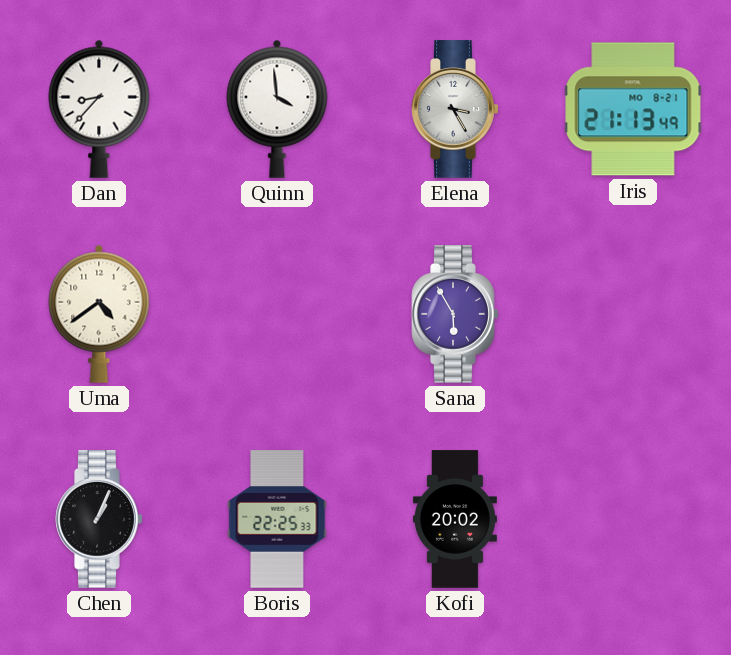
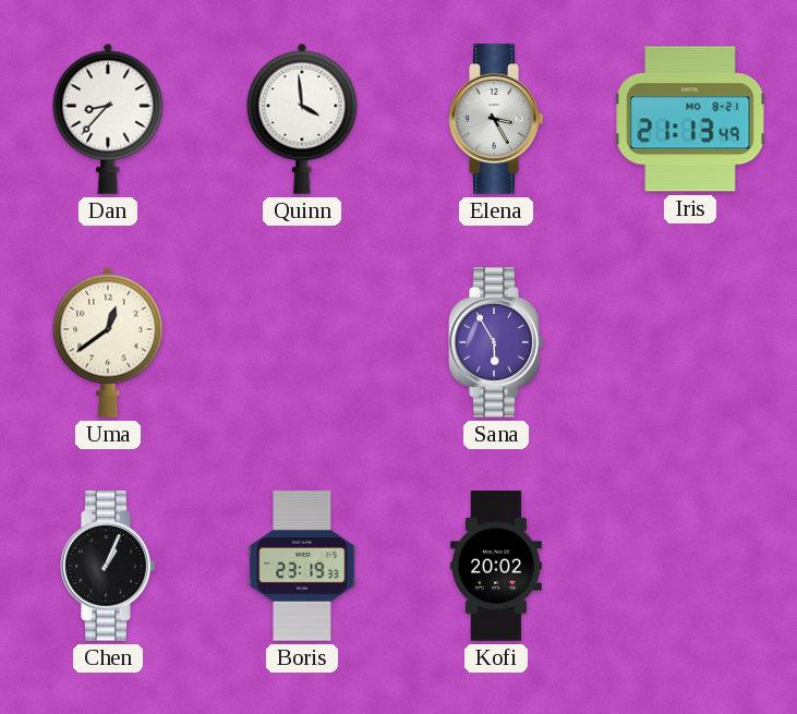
Uma: 4:39 -> 12:39 (108, 342)
Boris: 22:25 -> 23:19 (302, 566)
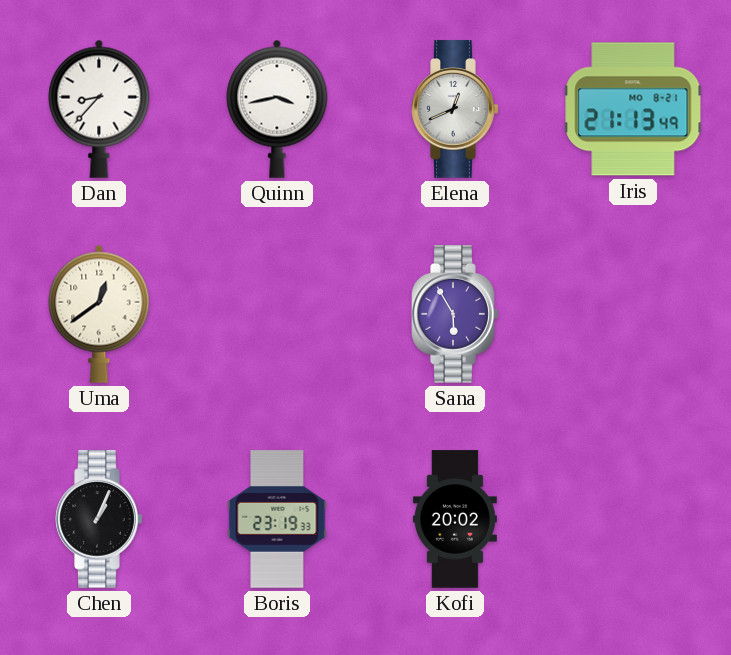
Quinn: 3:59 -> 3:43 (277, 109)
Elena: 3:25 -> 12:41 (455, 109)
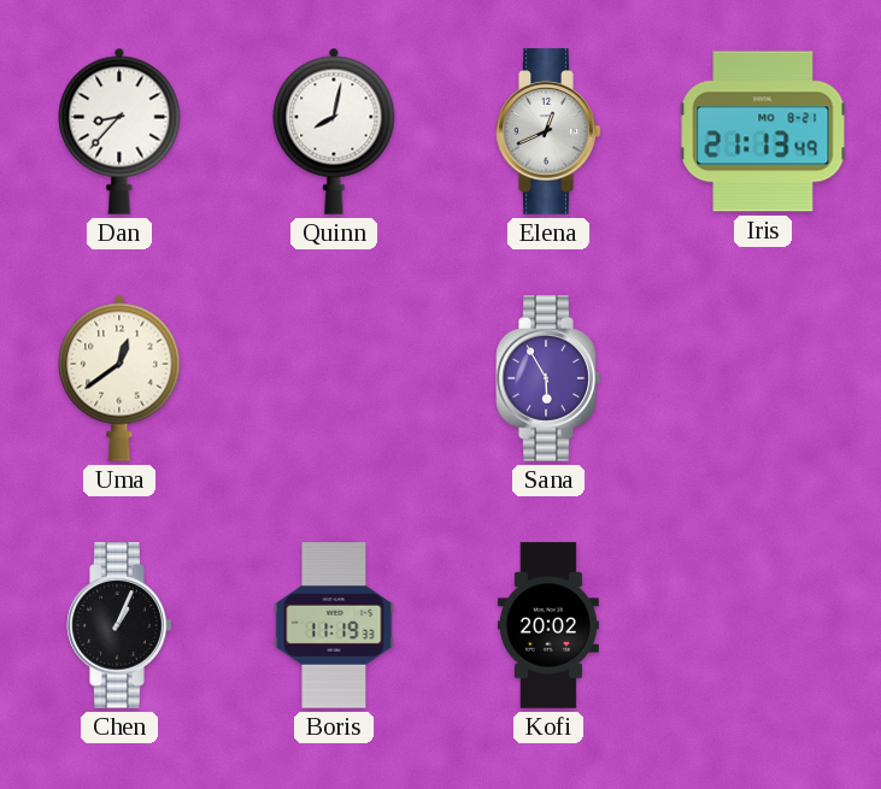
Quinn: 3:43 -> 8:02 (334, 131)
Boris: 23:19 -> 11:19 (334, 625)
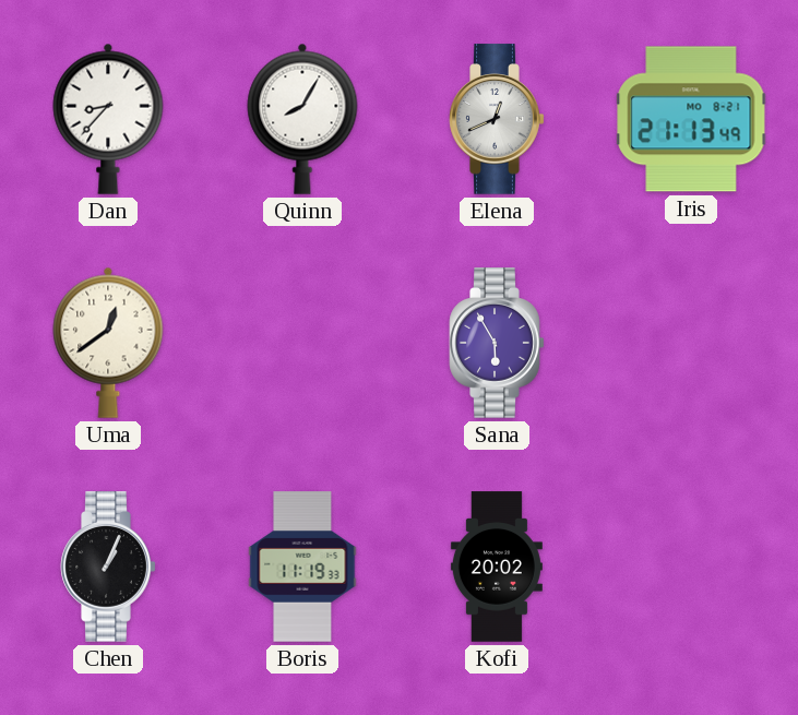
Quinn: 8:02 -> 8:05 (302, 119)
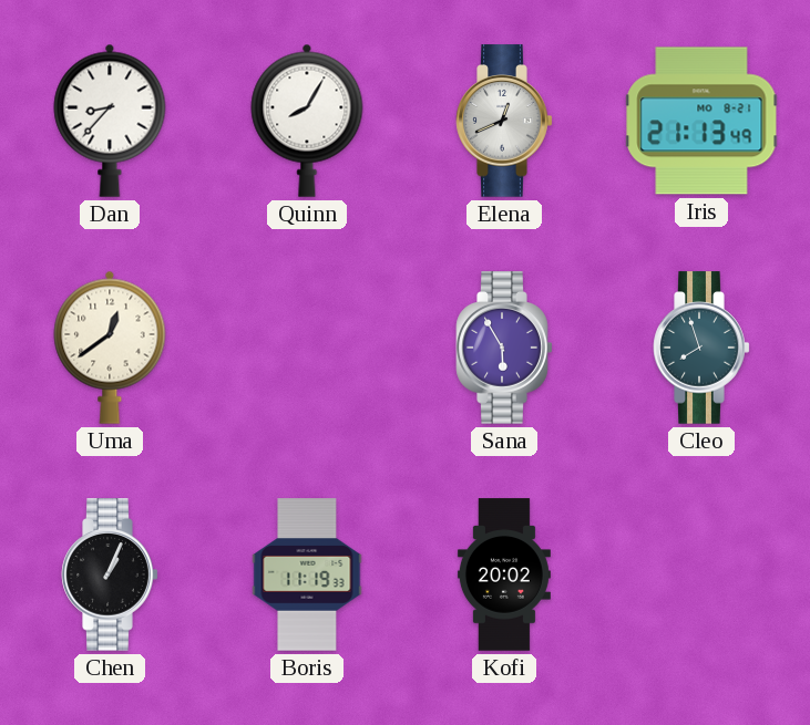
Cleo: none -> 7:57 (701, 348)
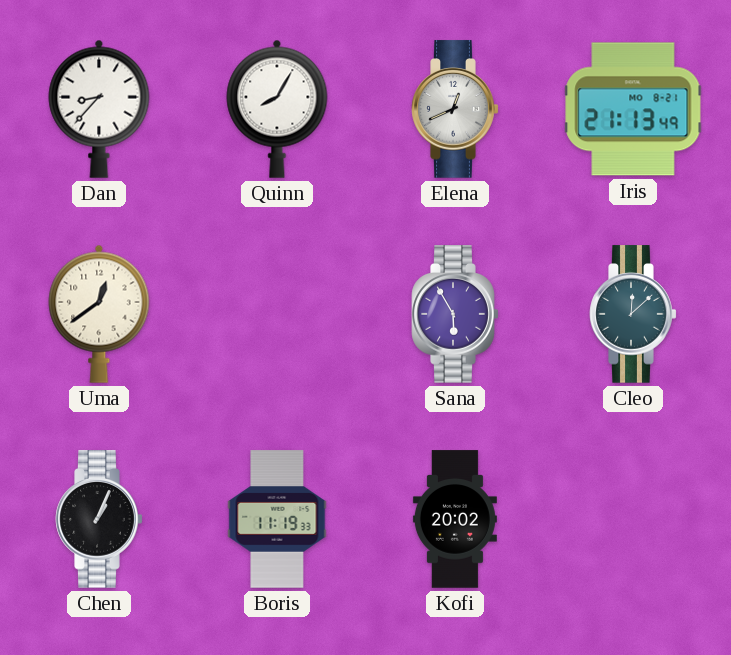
Cleo: 7:57 -> 12:08 (633, 314)
